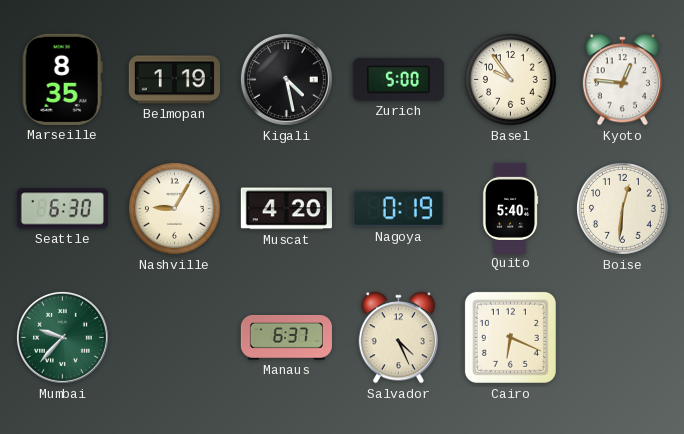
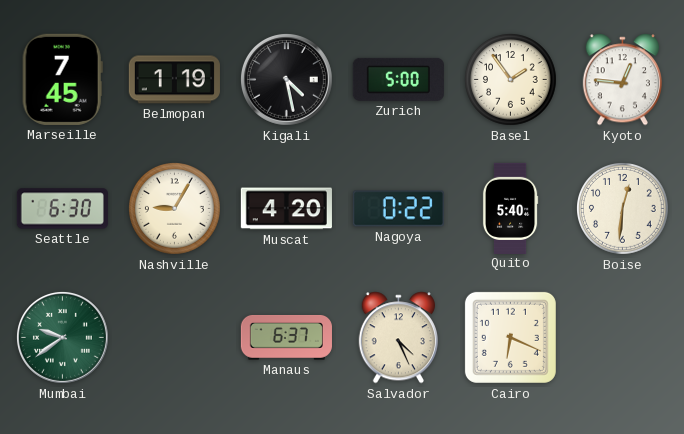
Marseille: 8:35 -> 7:45 (62, 79)
Basel: 9:54 -> 1:54 (511, 80)
Nagoya: 0:19 -> 0:22 (398, 209)
Mumbai: 9:37 -> 9:39 (62, 337)
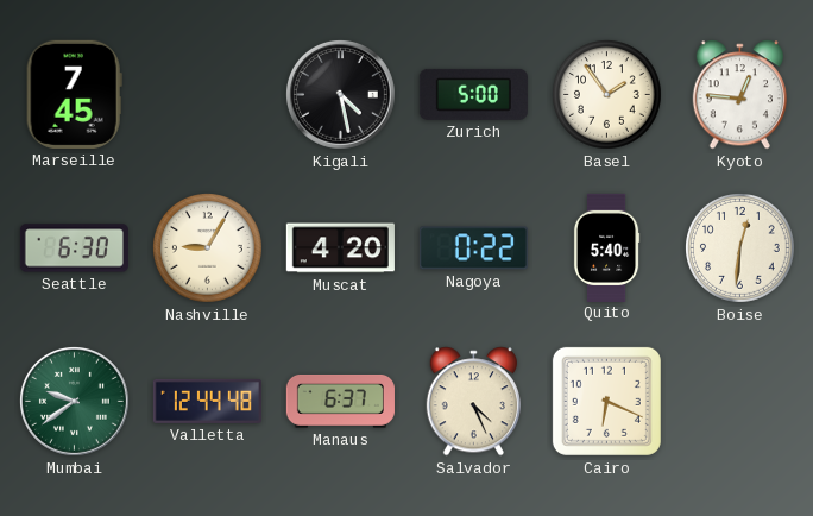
Belmopan: 1:19 -> none (174, 80)
Valletta: none -> 12:44 (207, 401)
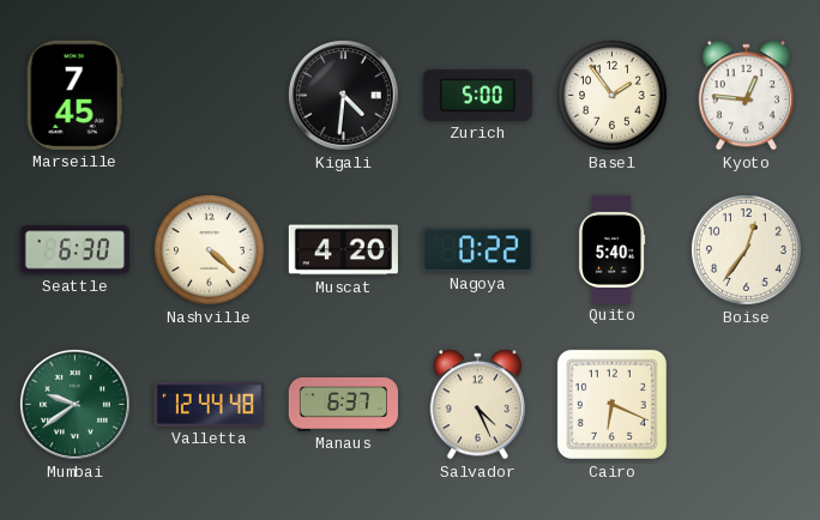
Kigali: 4:28 -> 4:31 (343, 95)
Nashville: 9:05 -> 4:22 (210, 250)
Boise: 12:31 -> 12:36 (747, 250)
